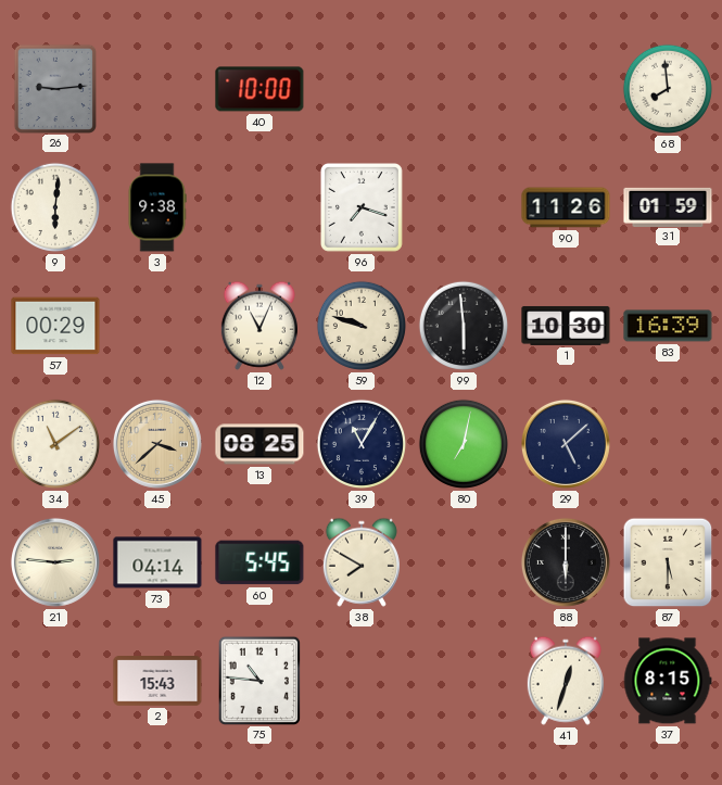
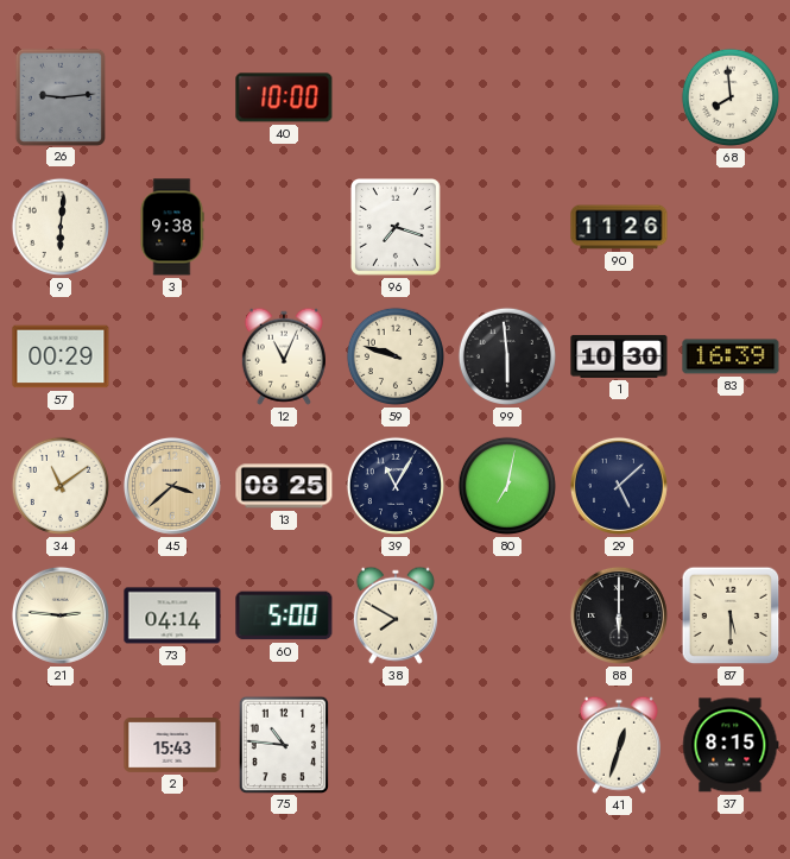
31: 01:59 -> none (668, 206)
60: 5:45 -> 5:00 (284, 615)
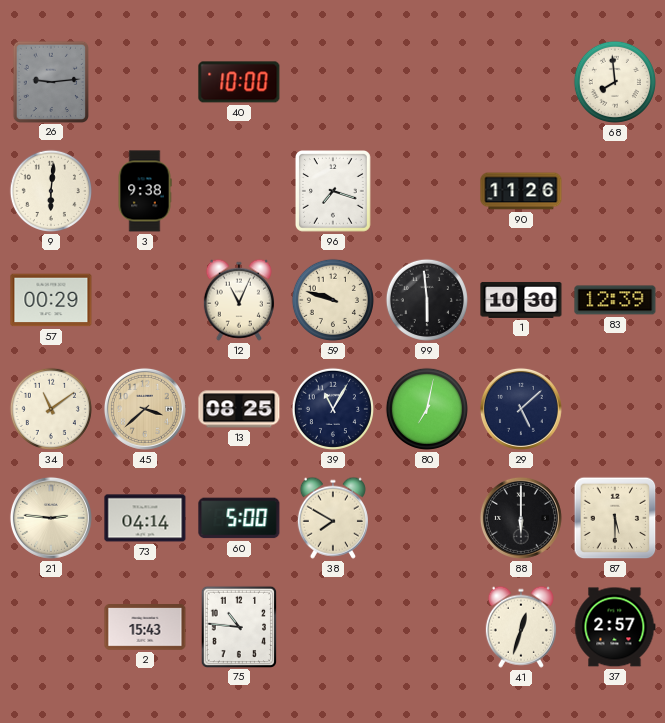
83: 16:39 -> 12:39 (615, 300)
37: 8:15 -> 2:57 (615, 627)
